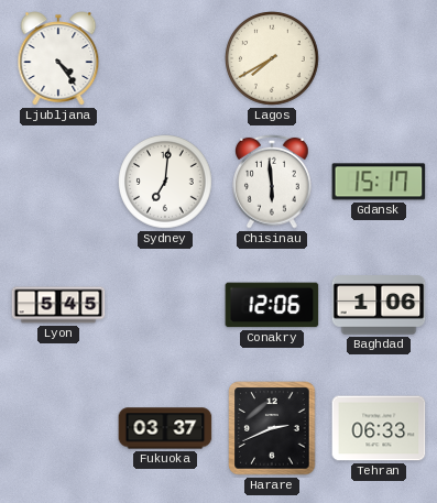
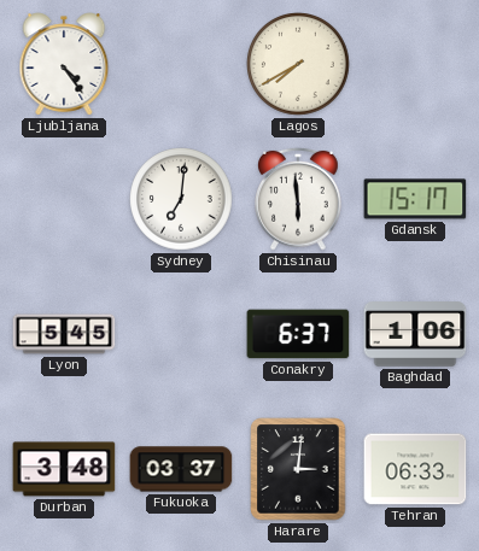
Conakry: 12:06 -> 6:37 (298, 334)
Durban: none -> 3:48 (64, 469)
Harare: 2:41 -> 3:01 (298, 469)
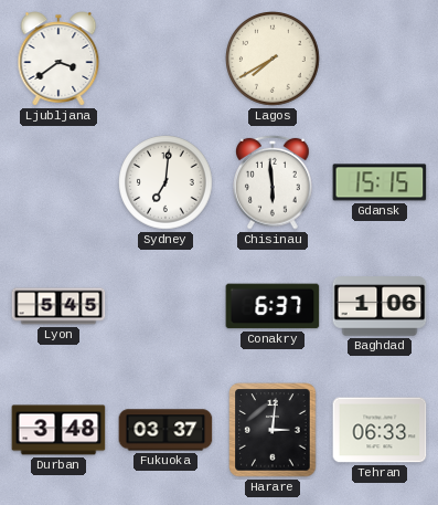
Ljubljana: 4:24 -> 3:39 (58, 59)
Gdansk: 15:17 -> 15:15 (380, 182)
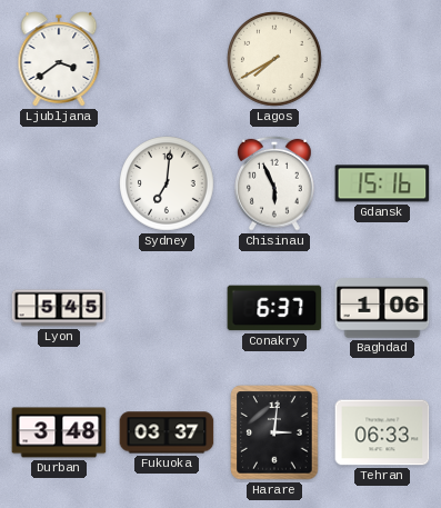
Chisinau: 5:59 -> 5:56 (275, 183)
Gdansk: 15:15 -> 15:16 (382, 183)
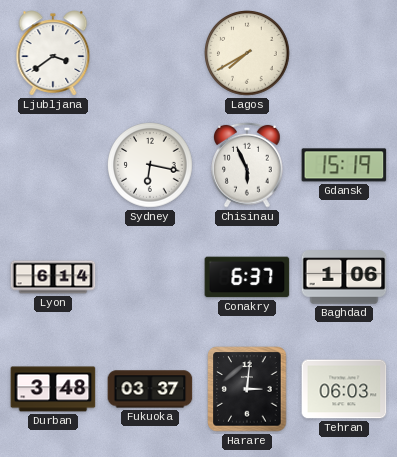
Sydney: 7:01 -> 6:17 (150, 165)
Gdansk: 15:16 -> 15:19 (344, 165)
Lyon: 5:45 -> 6:14 (53, 277)
Tehran: 06:33 -> 06:03 (344, 389)
